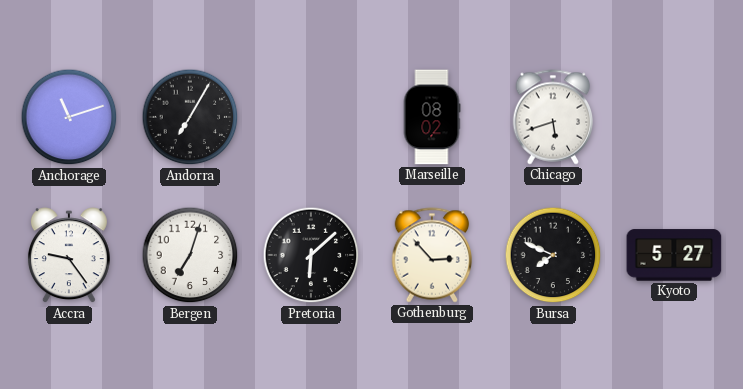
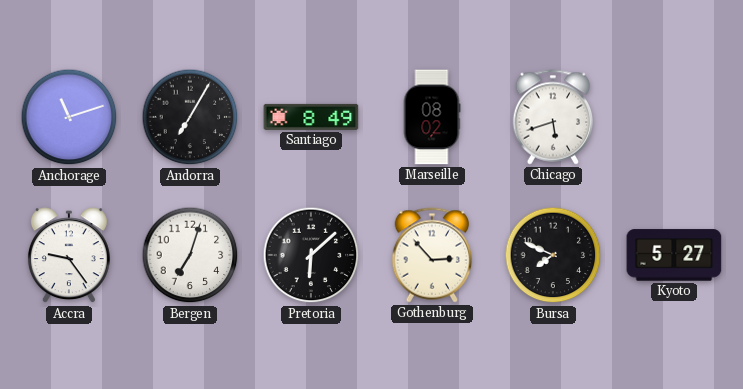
Santiago: none -> 8:49 (311, 117)
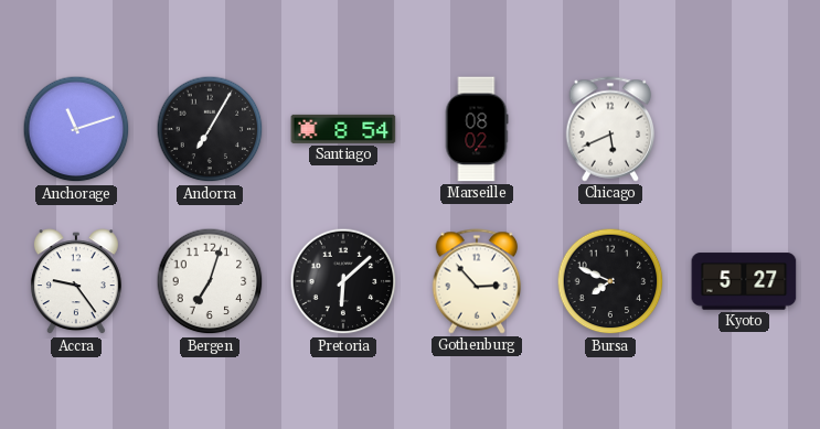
Santiago: 8:49 -> 8:54 (343, 129)
Chicago: 5:42 -> 5:41 (610, 129)
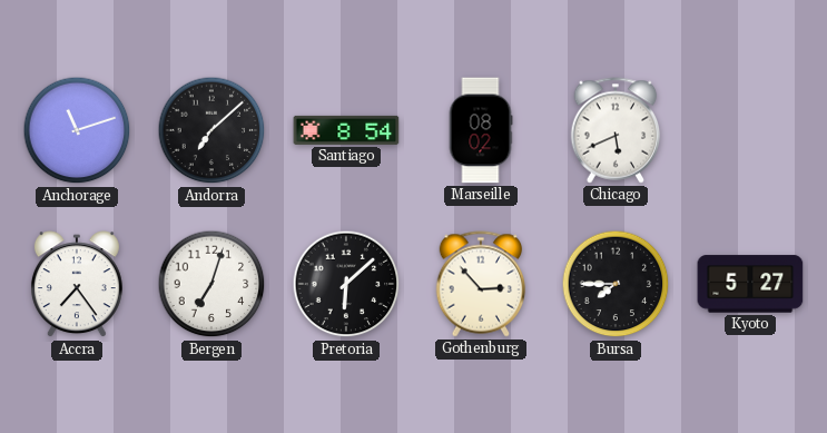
Andorra: 7:05 -> 7:08 (211, 130)
Accra: 9:24 -> 7:24 (77, 285)
Bursa: 7:49 -> 7:45 (616, 284)
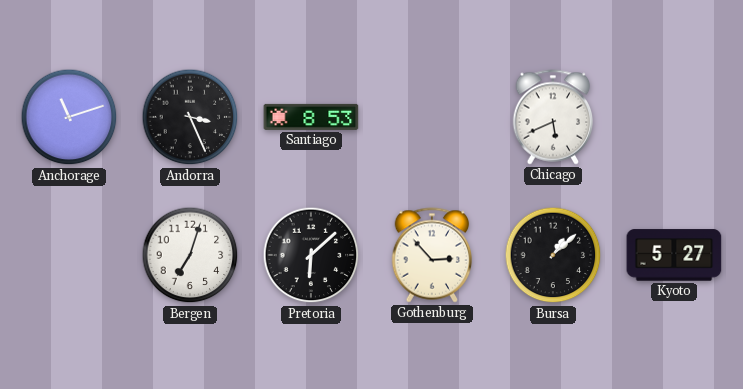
Andorra: 7:08 -> 3:26 (190, 117)
Santiago: 8:54 -> 8:53 (311, 117)
Marseille: 08:02 -> none (481, 130)
Accra: 7:24 -> none (77, 285)
Bursa: 7:45 -> 1:08 (553, 255)
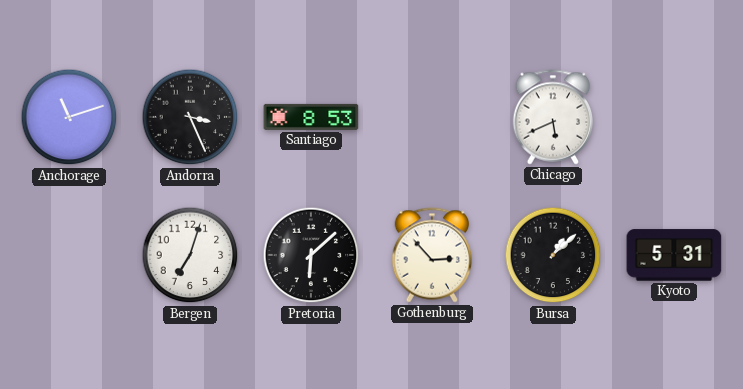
Kyoto: 5:27 -> 5:31 (674, 255)
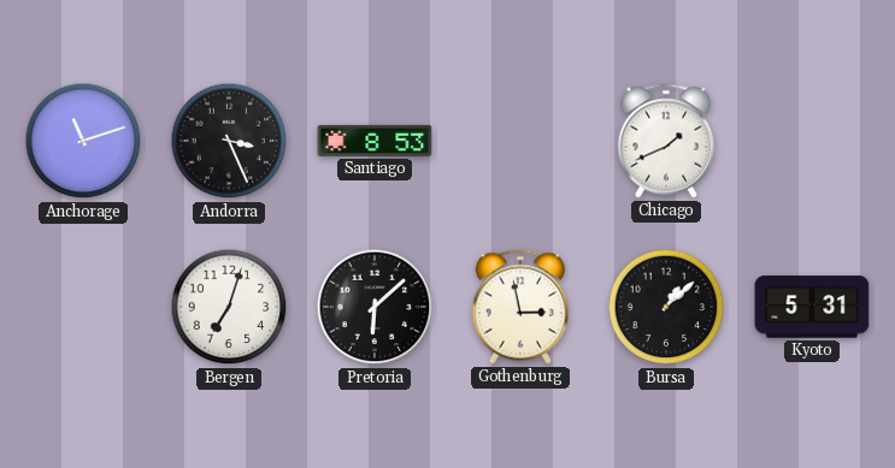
Chicago: 5:41 -> 1:41 (666, 141)
Gothenburg: 2:53 -> 2:58 (520, 307)
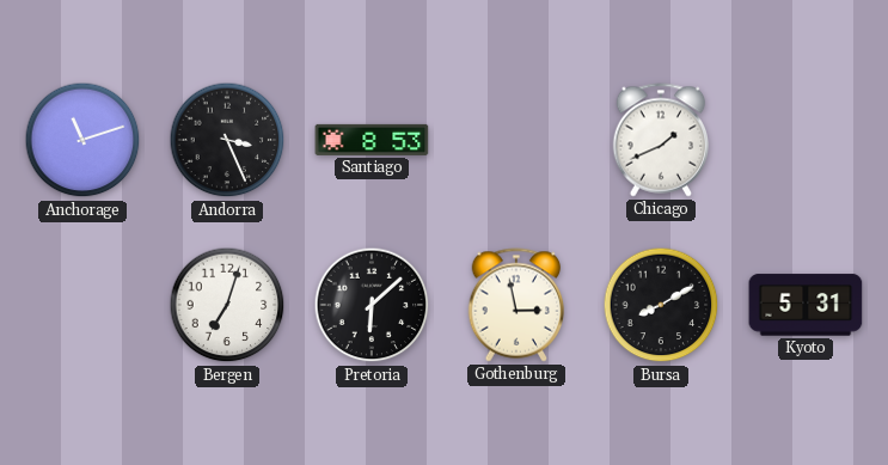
Bursa: 1:08 -> 8:10 (661, 305)
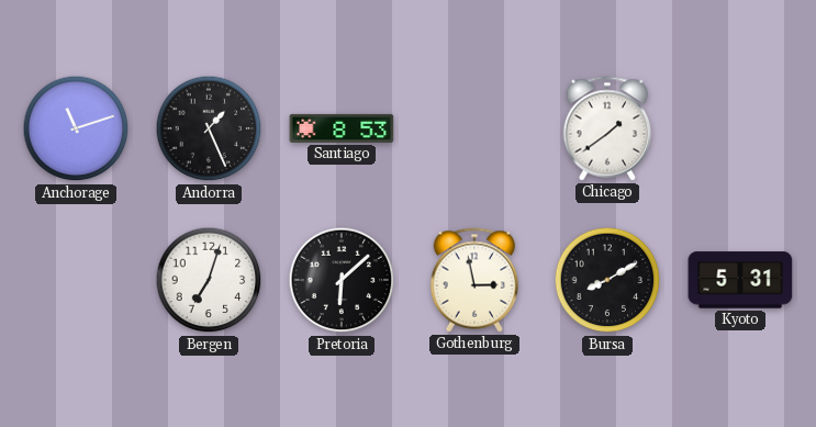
Andorra: 3:26 -> 1:26 (209, 128)
Chicago: 1:41 -> 1:39 (607, 128)
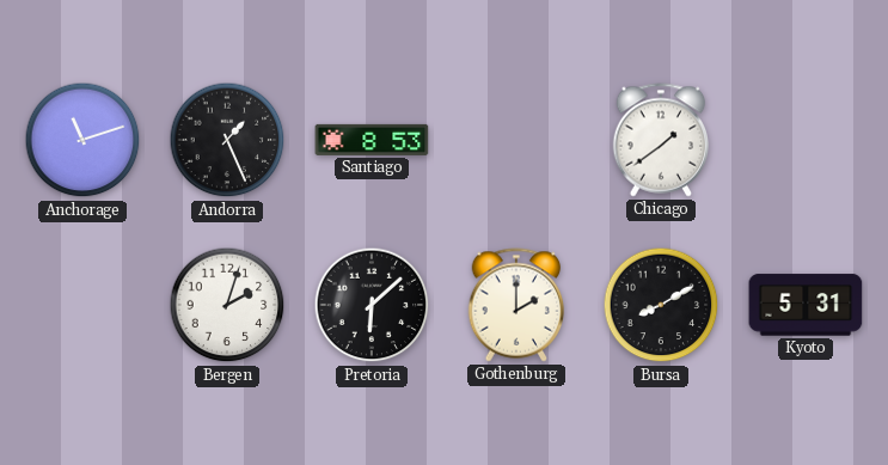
Bergen: 7:03 -> 2:03 (227, 305)
Gothenburg: 2:58 -> 2:00 (516, 305)
